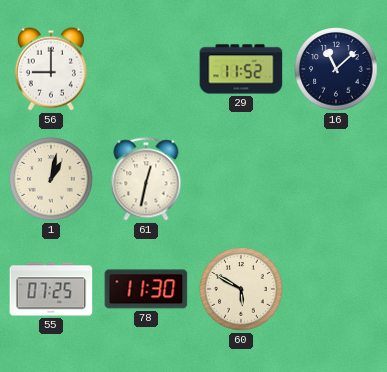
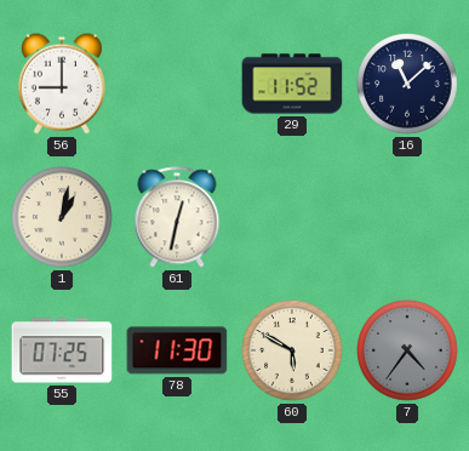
7: none -> 4:36 (407, 350)
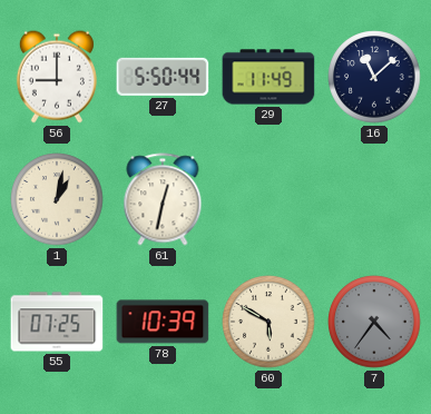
27: none -> 5:50 (163, 77)
29: 11:52 -> 11:49 (268, 77)
78: 11:30 -> 10:39 (163, 322)
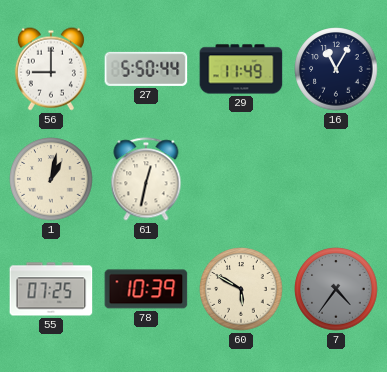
16: 11:08 -> 11:05 (336, 69)
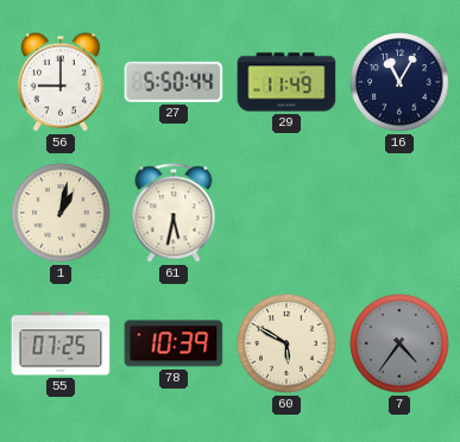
61: 12:32 -> 5:32 (174, 213)
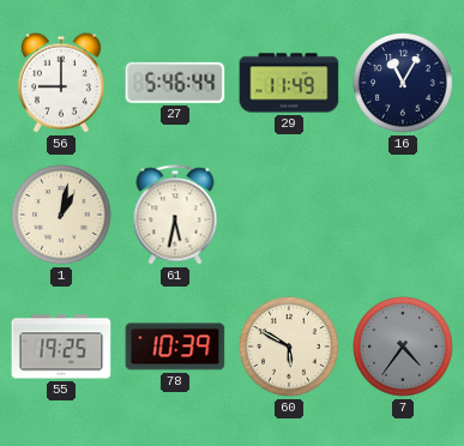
27: 5:50 -> 5:46 (175, 83)
55: 07:25 -> 19:25 (61, 346)
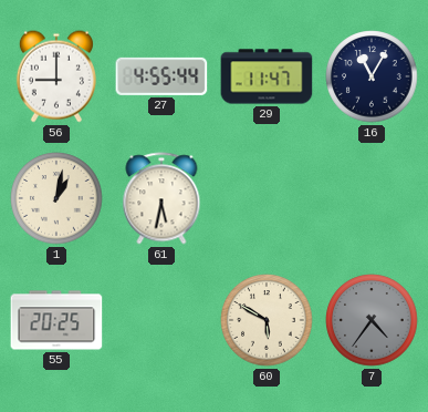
27: 5:46 -> 4:55 (161, 76)
29: 11:49 -> 11:47 (267, 76)
55: 19:25 -> 20:25 (56, 320)
78: 10:39 -> none (175, 346)
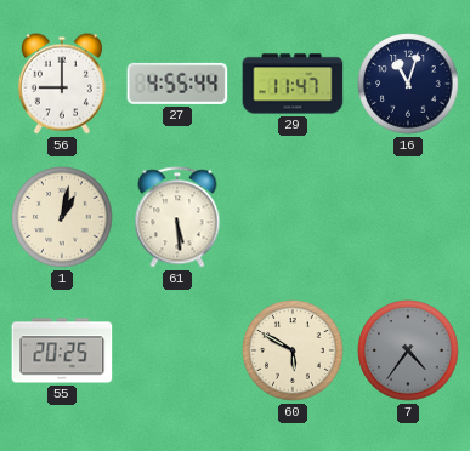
16: 11:05 -> 11:03 (408, 84)
61: 5:32 -> 5:29 (177, 217)
